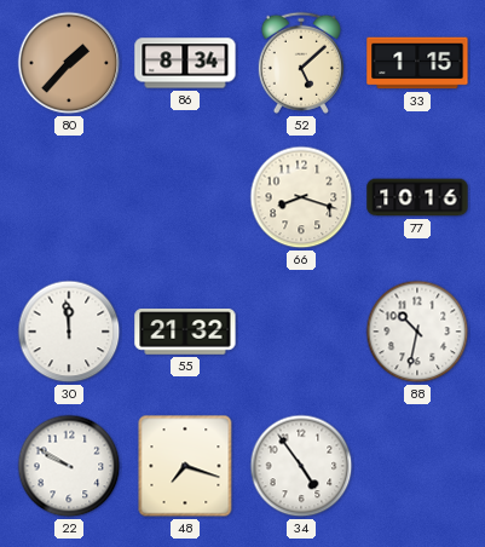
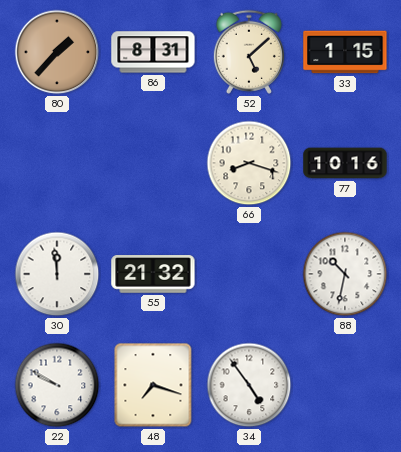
86: 8:34 -> 8:31 (153, 52)
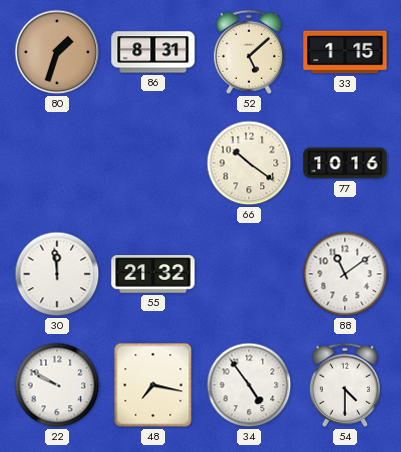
80: 1:37 -> 1:33 (57, 52)
66: 8:18 -> 10:21 (249, 163)
88: 10:32 -> 11:09 (345, 274)
48: 7:18 -> 7:17 (153, 385)
54: none -> 4:30 (345, 385)
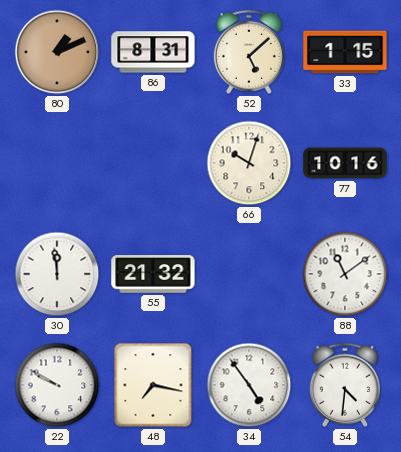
80: 1:33 -> 1:11 (57, 52)
66: 10:21 -> 10:03 (249, 163)
54: 4:30 -> 4:31 (345, 385)
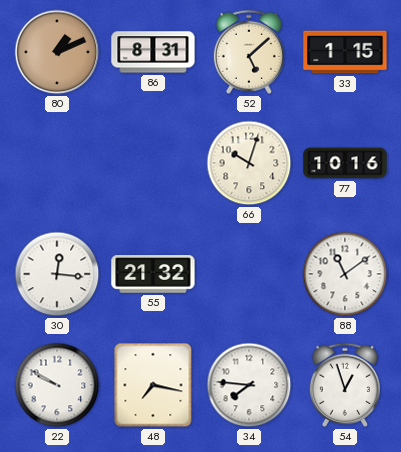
30: 11:59 -> 12:16 (57, 274)
34: 4:54 -> 7:46 (249, 385)
54: 4:31 -> 12:57 (345, 385)
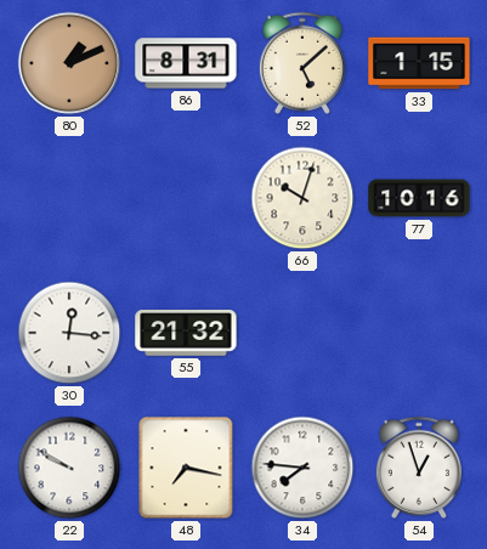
88: 11:09 -> none (345, 274)
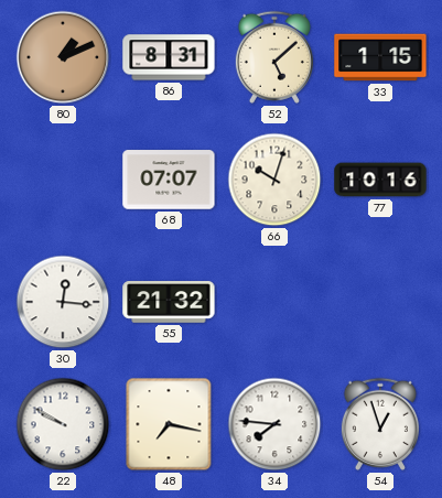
68: none -> 07:07 (169, 180)
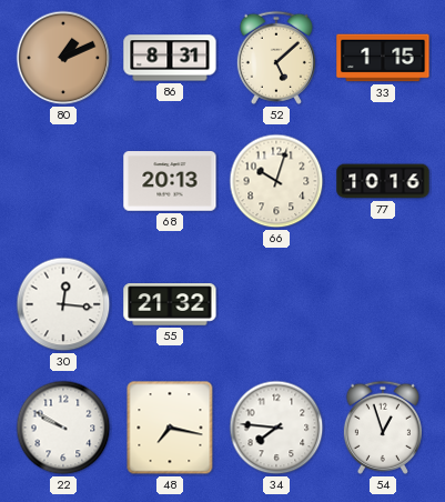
68: 07:07 -> 20:13 (170, 181)
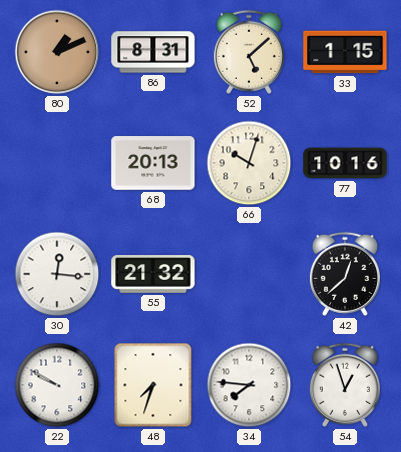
42: none -> 12:38 (345, 274)
48: 7:17 -> 7:33 (153, 385)
